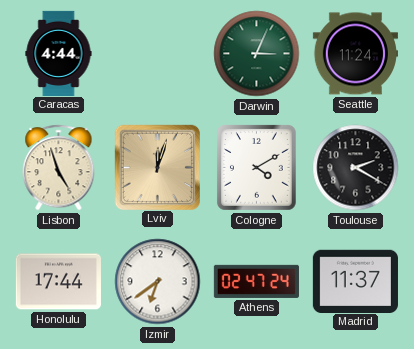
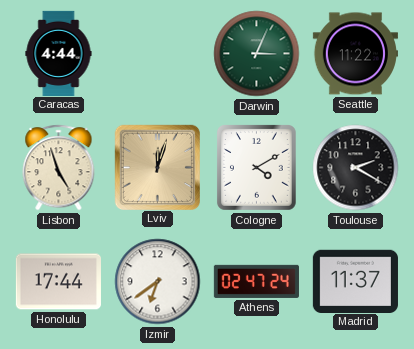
Seattle: 11:24 -> 11:22 (355, 54)
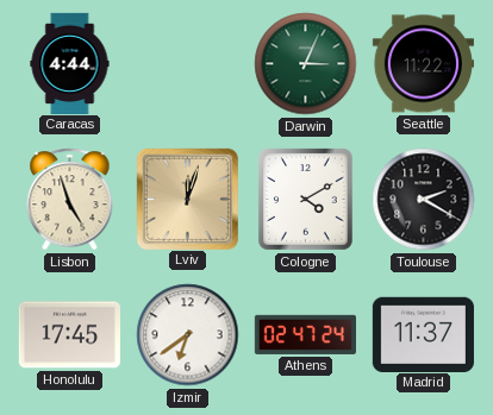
Honolulu: 17:44 -> 17:45 (69, 335)
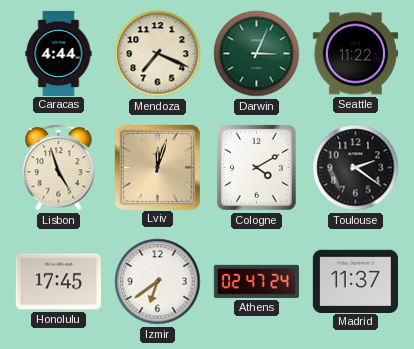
Mendoza: none -> 7:19 (158, 54)
Toulouse: 2:20 -> 2:21 (356, 168)
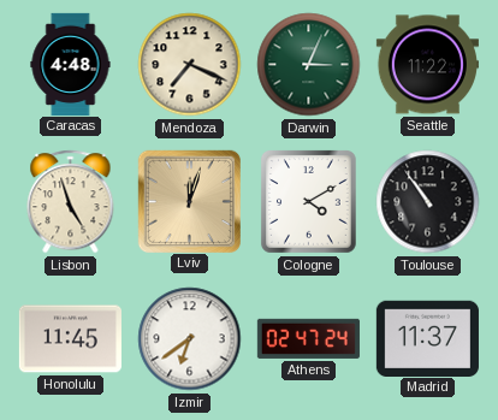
Caracas: 4:44 -> 4:48 (71, 64)
Toulouse: 2:21 -> 10:54 (428, 202)
Honolulu: 17:45 -> 11:45 (70, 339)
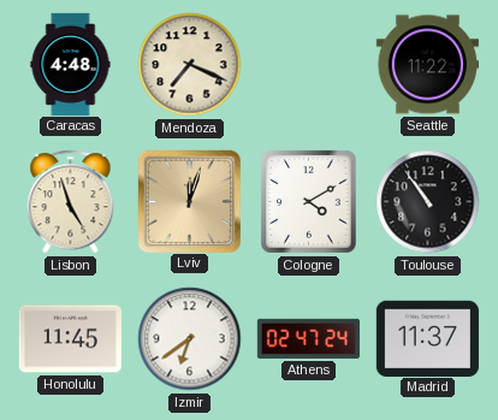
Darwin: 3:04 -> none (309, 65)
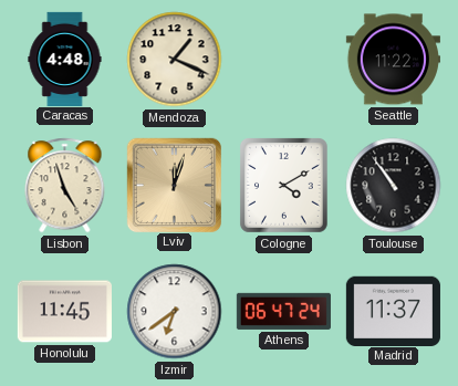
Mendoza: 7:19 -> 1:19 (175, 60)
Athens: 02:47 -> 06:47 (283, 311)
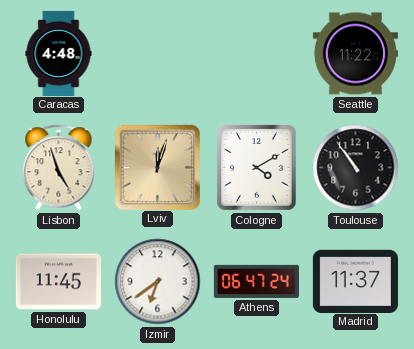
Mendoza: 1:19 -> none (175, 60)
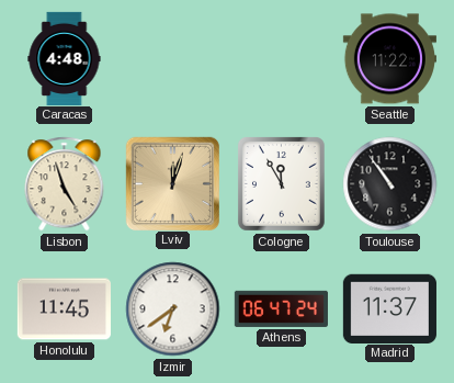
Cologne: 4:10 -> 11:55 (282, 184)
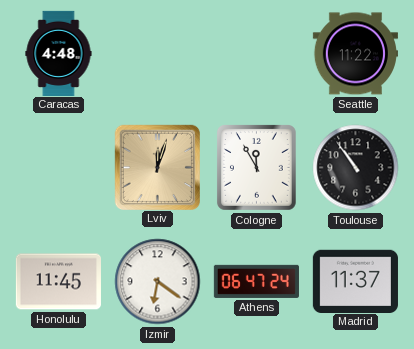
Lisbon: 4:57 -> none (65, 184)
Izmir: 6:39 -> 6:21 (158, 282)
